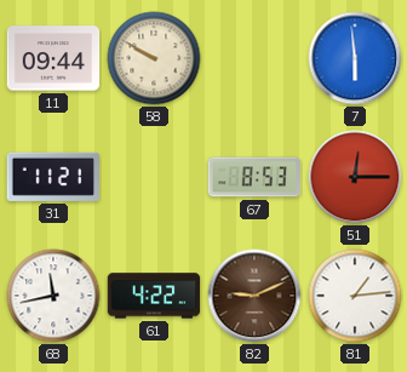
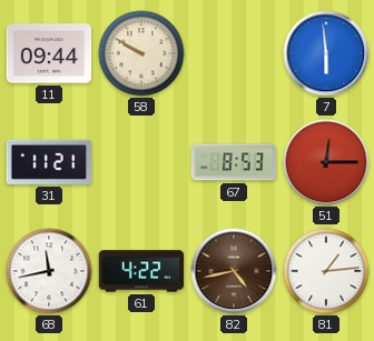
82: 9:11 -> 4:43 (234, 271)
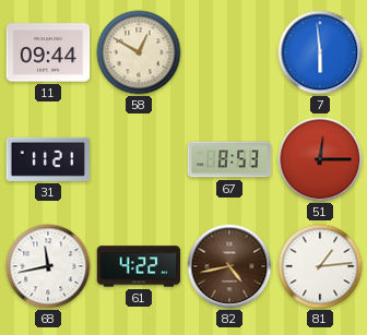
58: 9:50 -> 12:50 (139, 52)
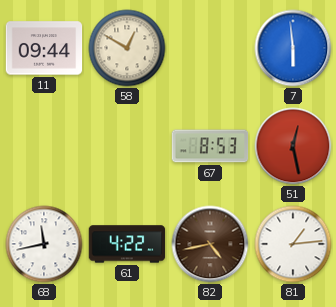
31: 11:21 -> none (48, 159)
51: 12:15 -> 12:28 (293, 146)
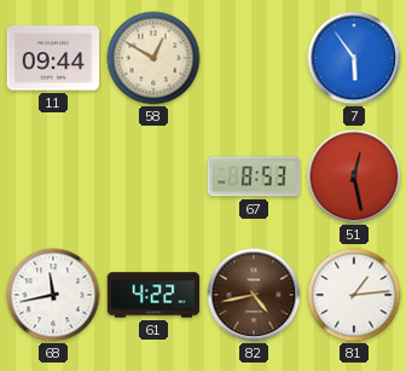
7: 5:59 -> 5:54 (354, 58)
